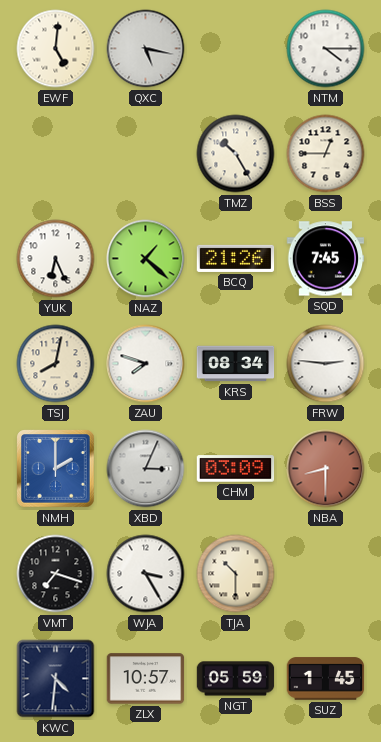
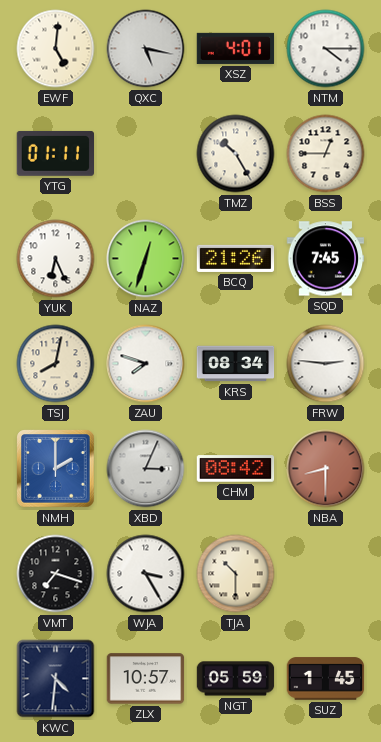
XSZ: none -> 4:01 (236, 48)
YTG: none -> 01:11 (55, 153)
NAZ: 1:22 -> 12:33 (146, 259)
CHM: 03:09 -> 08:42 (236, 469)
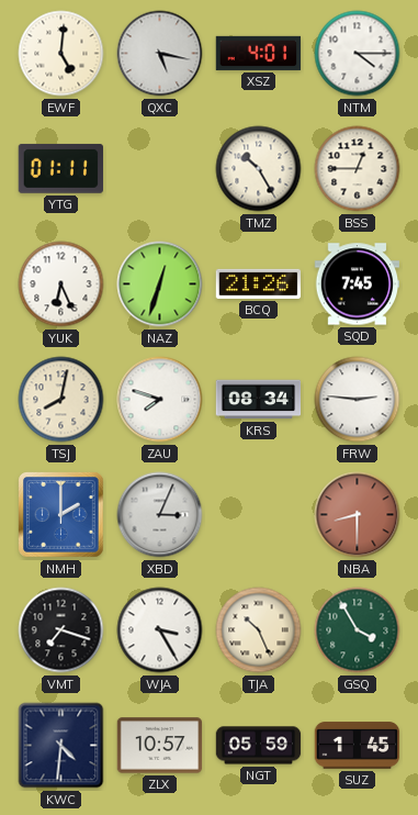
CHM: 08:42 -> none (236, 469)
TJA: 10:30 -> 10:26 (259, 630)
GSQ: none -> 3:55 (358, 630)
